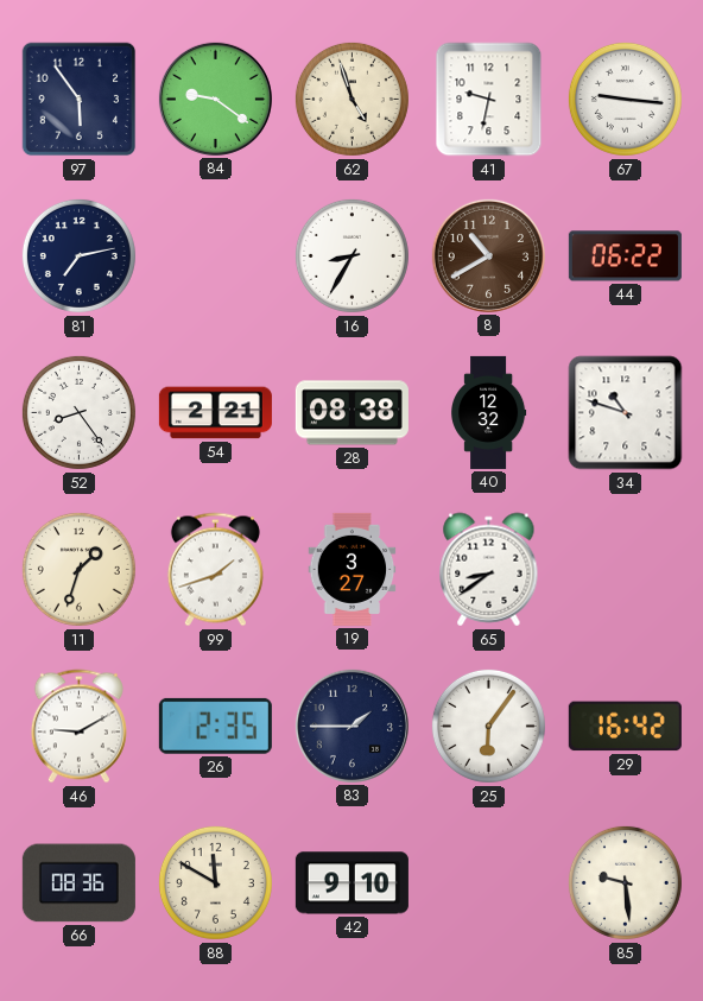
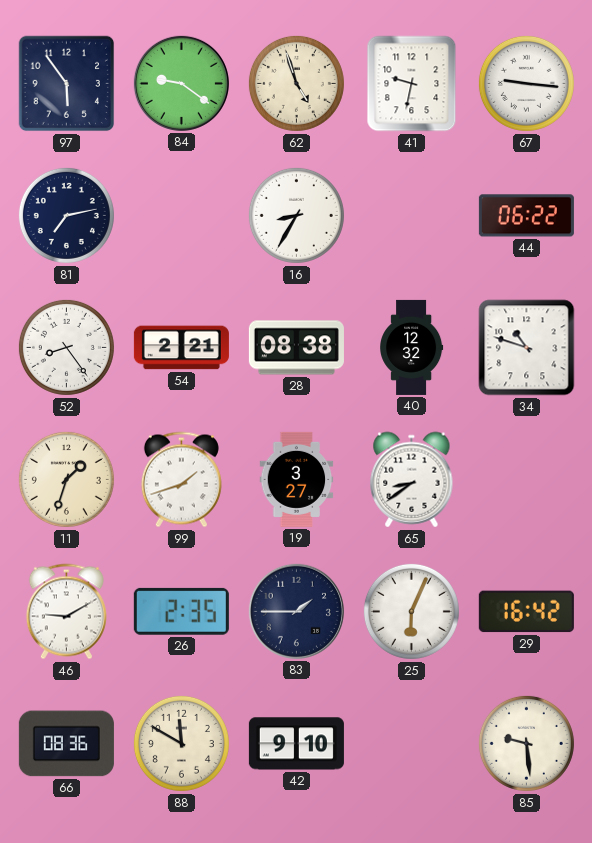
8: 10:40 -> none (488, 255)
25: 6:06 -> 6:04 (411, 611)
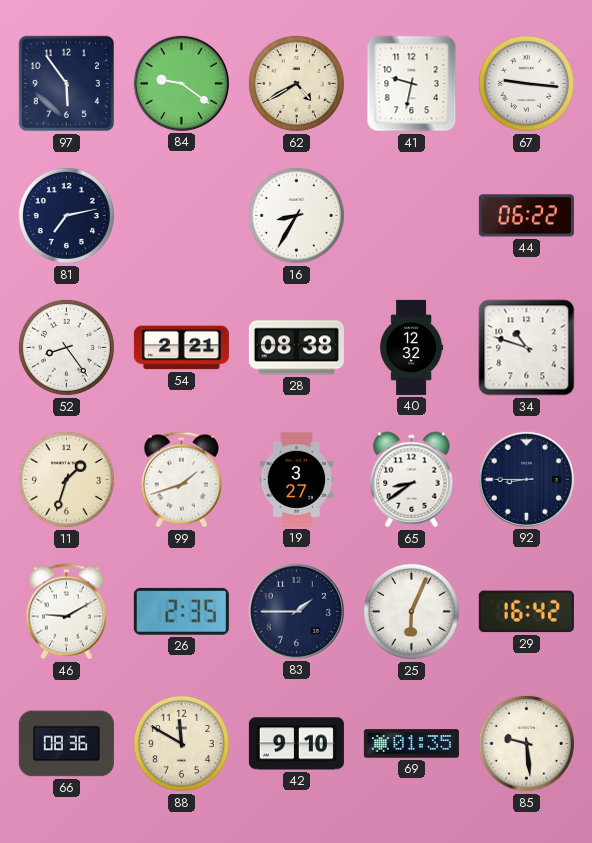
62: 4:57 -> 4:40 (296, 83)
92: none -> 8:45 (526, 479)
69: none -> 01:35 (411, 744)
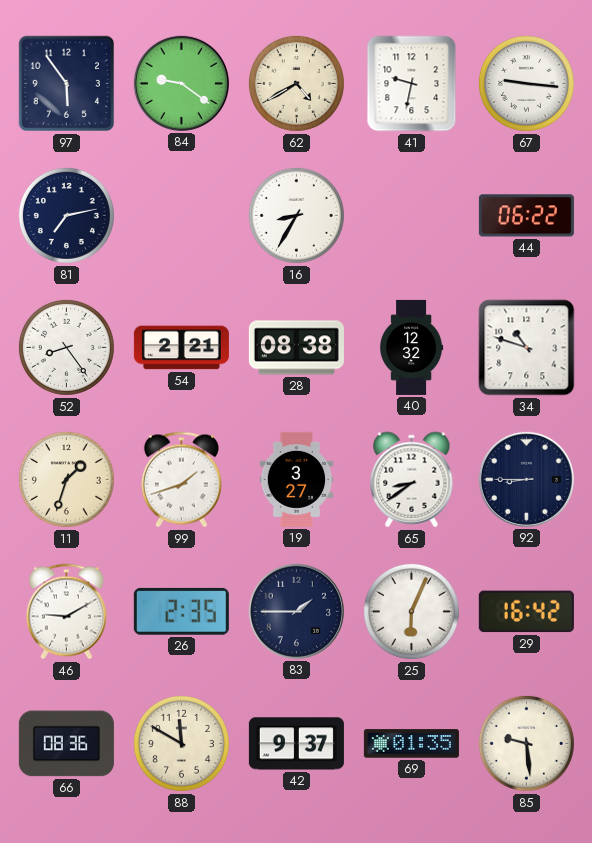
42: 9:10 -> 9:37 (296, 744)
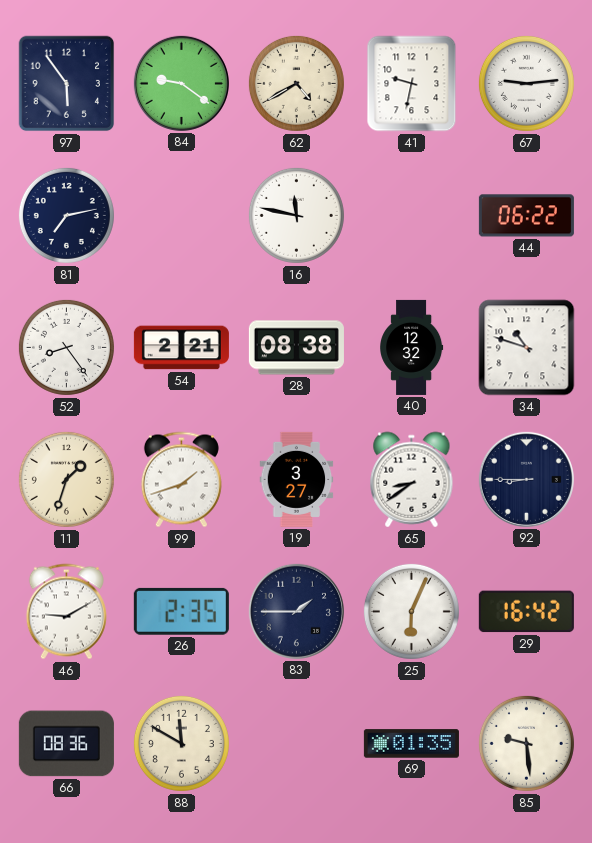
67: 9:16 -> 9:14 (526, 83)
16: 8:35 -> 11:47 (296, 215)
42: 9:37 -> none (296, 744)
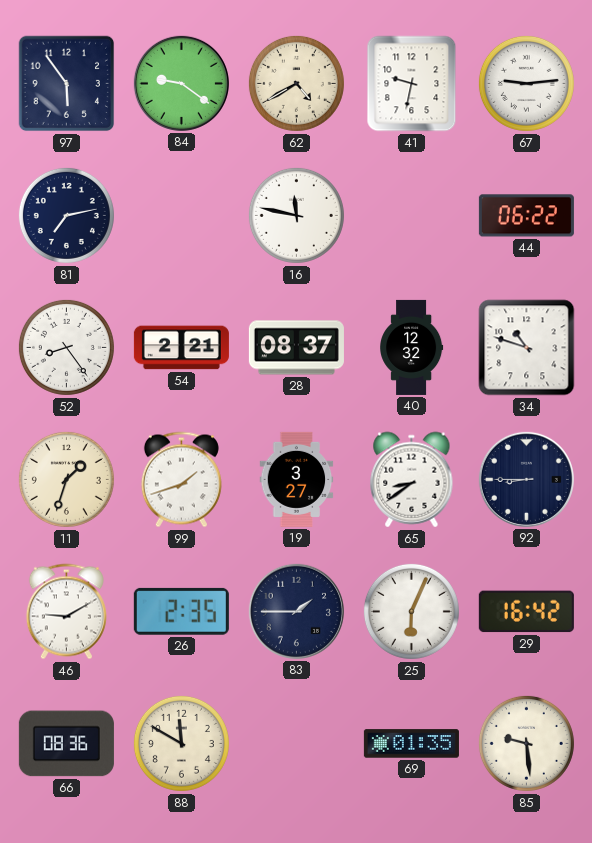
28: 08:38 -> 08:37 (296, 348)
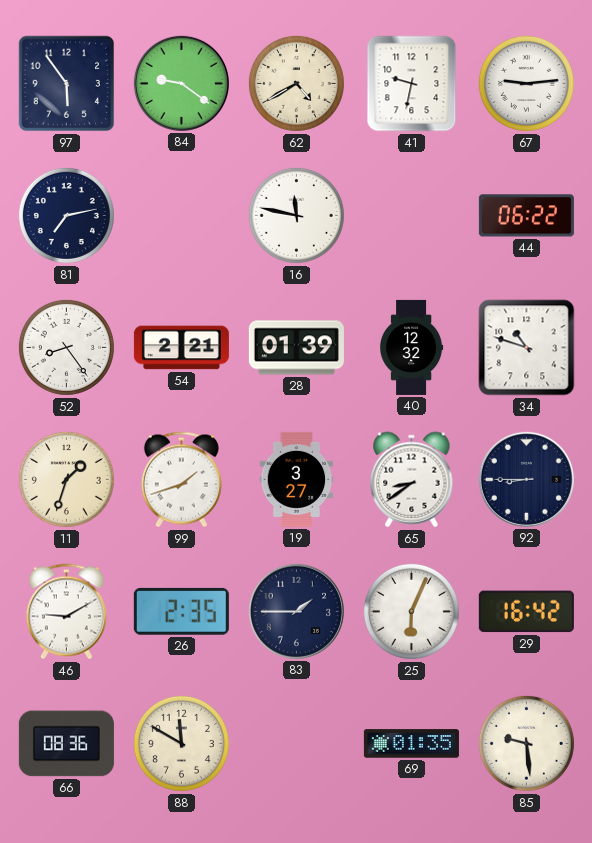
28: 08:37 -> 01:39 (296, 348)
